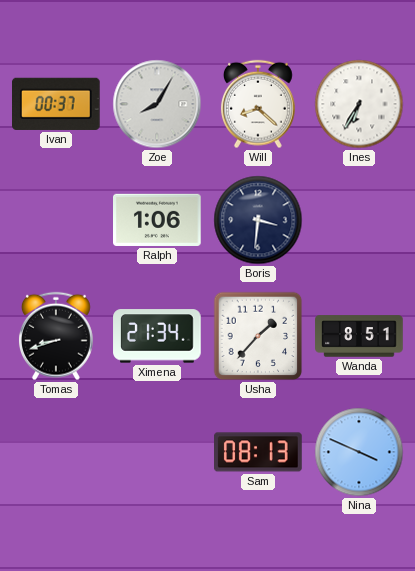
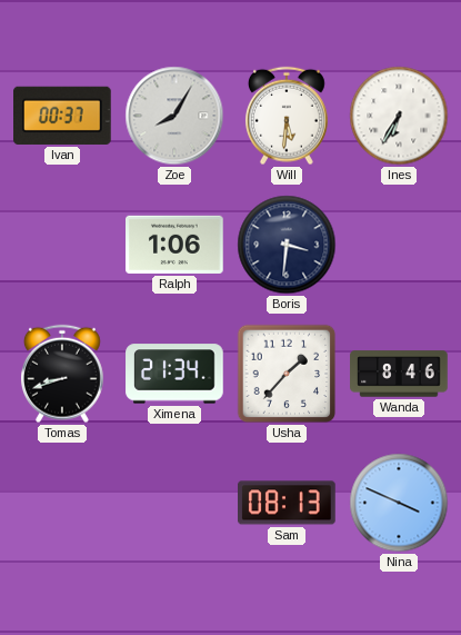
Will: 8:22 -> 5:31 (287, 116)
Wanda: 8:51 -> 8:46 (399, 374)
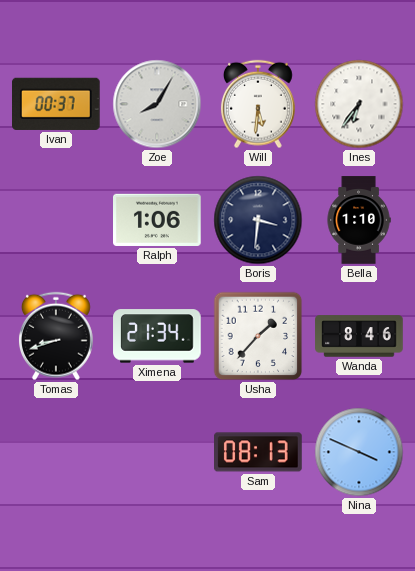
Ines: 6:35 -> 6:36 (359, 104)
Bella: none -> 1:10 (359, 220)
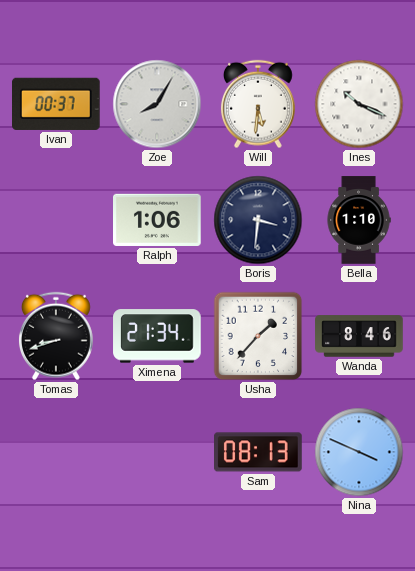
Ines: 6:36 -> 10:19 (359, 104)
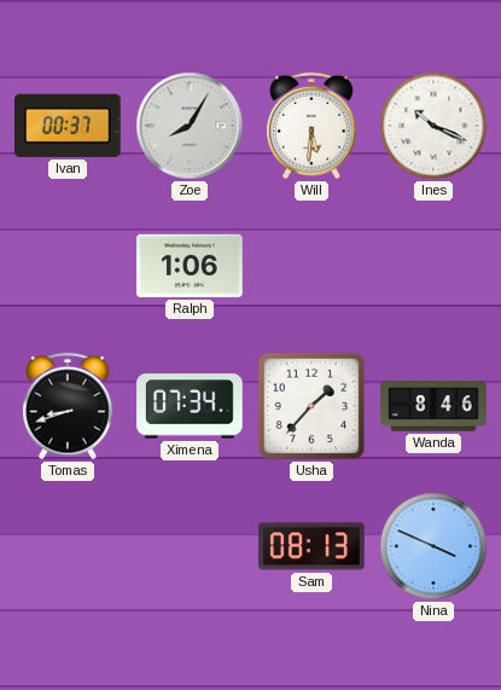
Boris: 3:31 -> none (258, 220)
Bella: 1:10 -> none (359, 220)
Ximena: 21:34 -> 07:34 (190, 406)
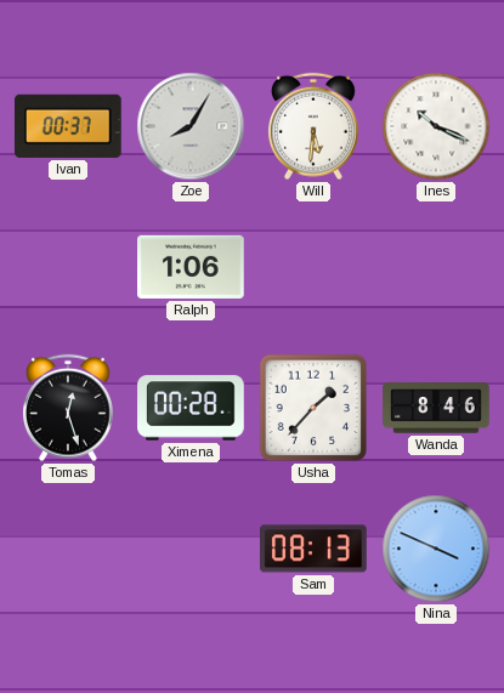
Tomas: 8:42 -> 12:27 (68, 408)
Ximena: 07:34 -> 00:28 (191, 408)
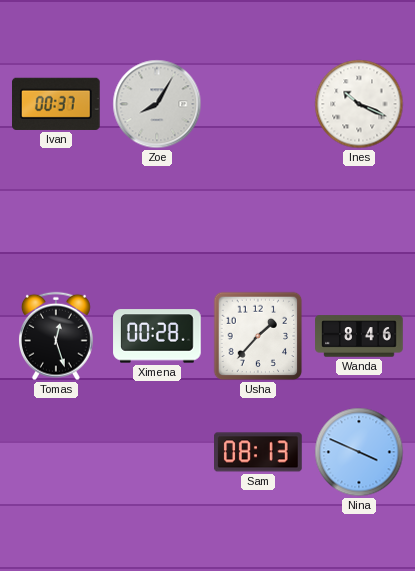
Will: 5:31 -> none (313, 126)
Ralph: 1:06 -> none (191, 267)
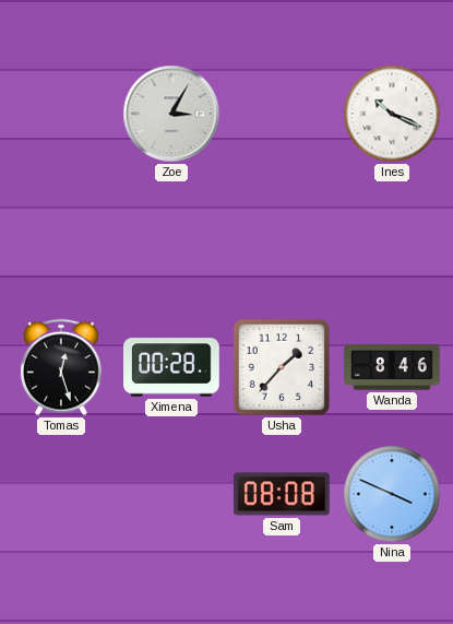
Ivan: 00:37 -> none (57, 104)
Zoe: 8:05 -> 3:05 (171, 114)
Sam: 08:13 -> 08:08 (283, 494)
